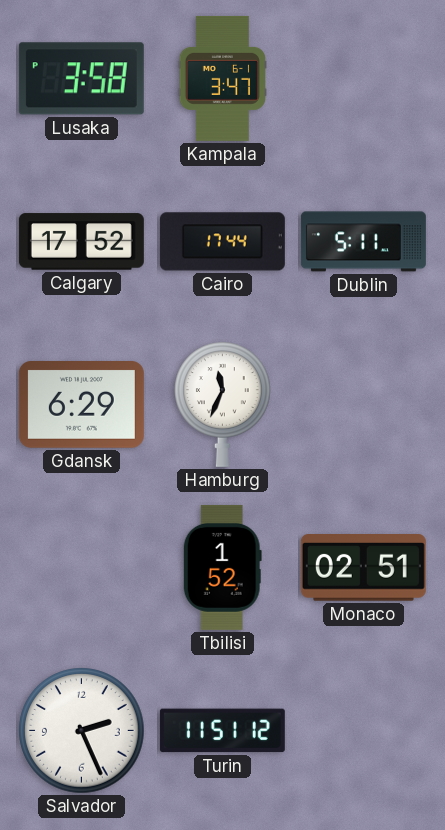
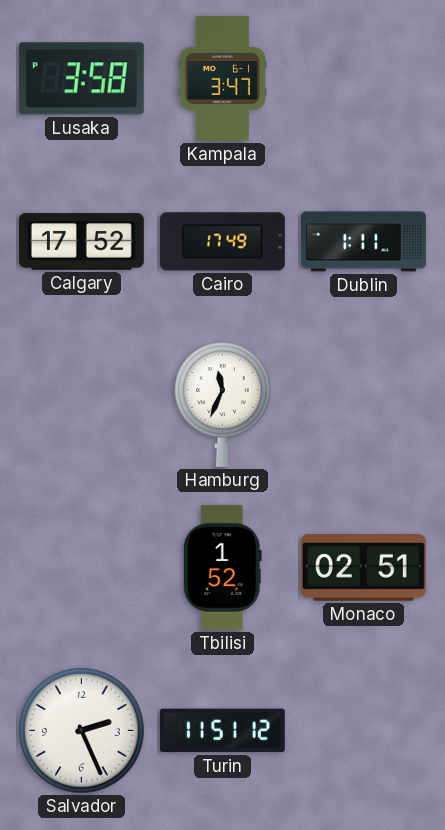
Cairo: 17:44 -> 17:49 (222, 242)
Dublin: 5:11 -> 1:11 (363, 242)
Gdansk: 6:29 -> none (81, 405)
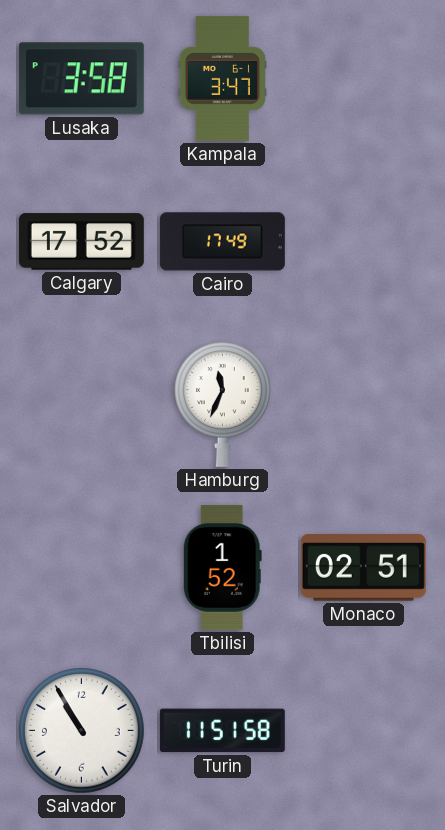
Dublin: 1:11 -> none (363, 242)
Salvador: 2:26 -> 10:55 (82, 731)
Turin: 11:51:12 -> 11:51:58 (222, 731)
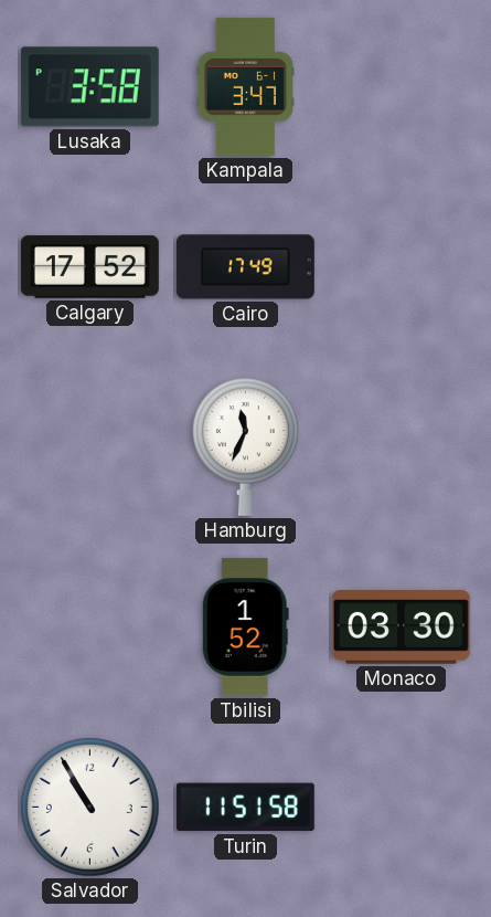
Monaco: 02:51 -> 03:30 (401, 628)
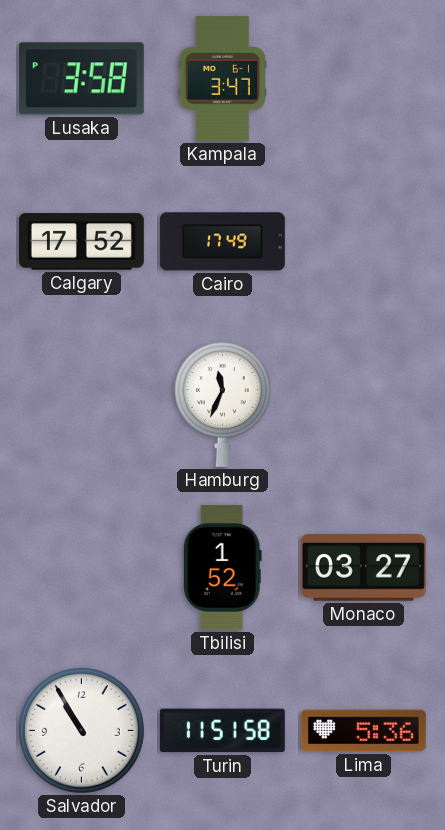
Monaco: 03:30 -> 03:27 (363, 568)
Lima: none -> 5:36 (363, 731)
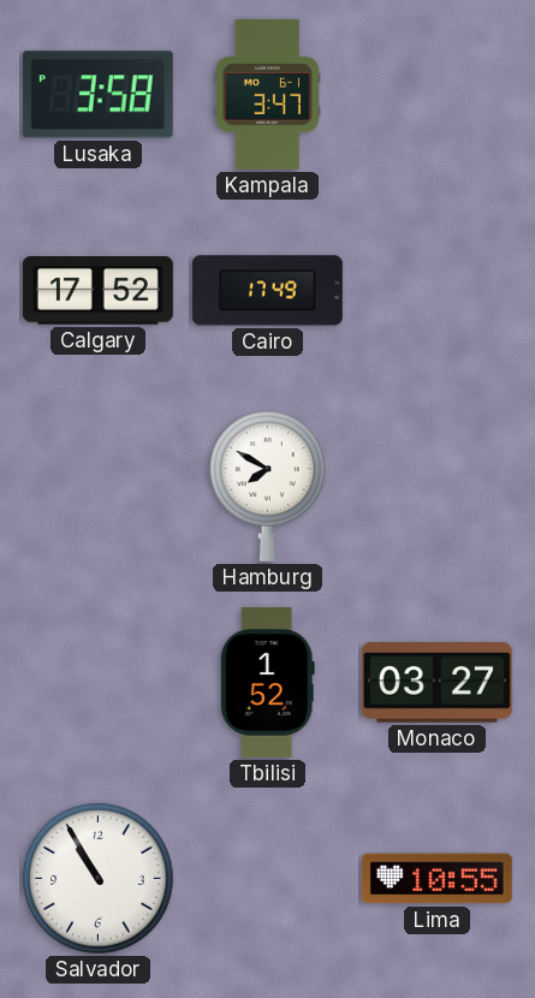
Hamburg: 11:34 -> 7:50 (268, 486)
Turin: 11:51 -> none (222, 731)
Lima: 5:36 -> 10:55 (436, 879)
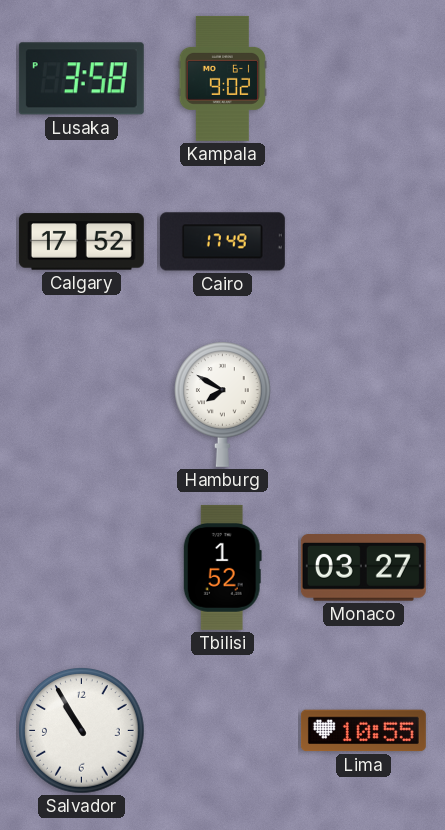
Kampala: 3:47 -> 9:02 (222, 78)
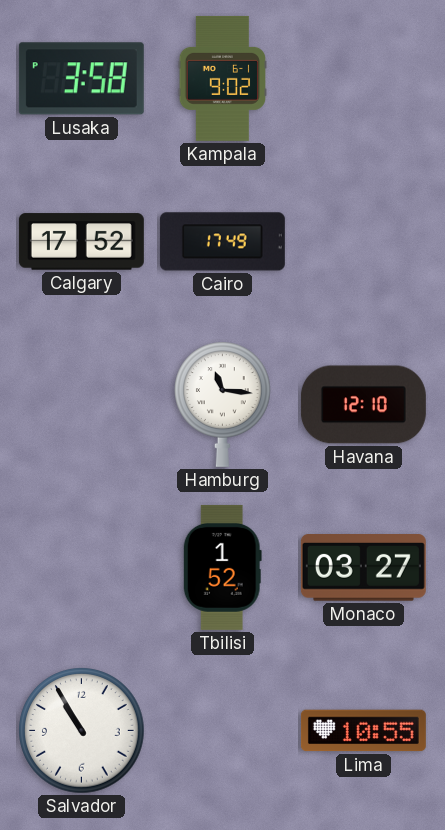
Hamburg: 7:50 -> 11:16 (223, 404)
Havana: none -> 12:10 (363, 405)
